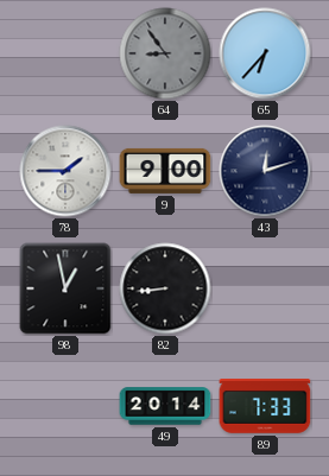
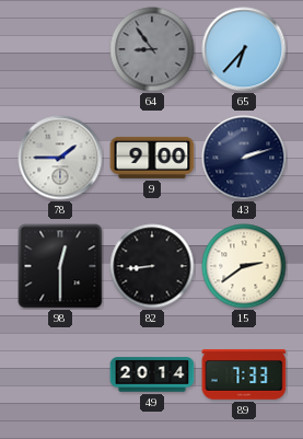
43: 12:12 -> 2:12 (244, 158)
98: 12:58 -> 12:30 (60, 266)
15: none -> 2:39 (244, 266)
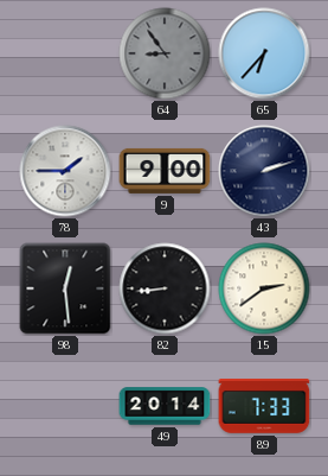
98: 12:30 -> 12:29 (65, 288)
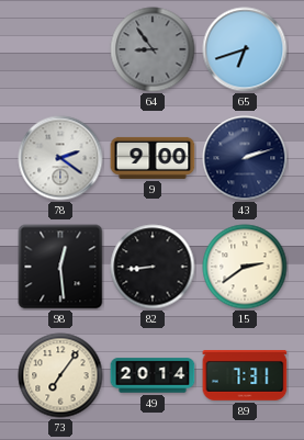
65: 6:37 -> 6:42 (245, 49)
78: 1:45 -> 2:21 (60, 158)
73: none -> 7:06 (60, 375)
89: 7:33 -> 7:31 (245, 376)
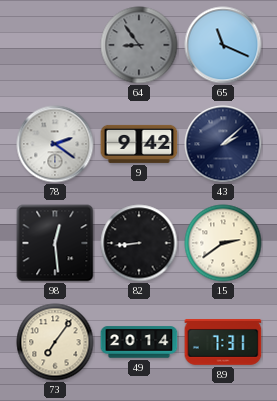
65: 6:42 -> 11:19 (223, 45)
9: 9:00 -> 9:42 (139, 144)
43: 2:12 -> 2:08 (223, 144)
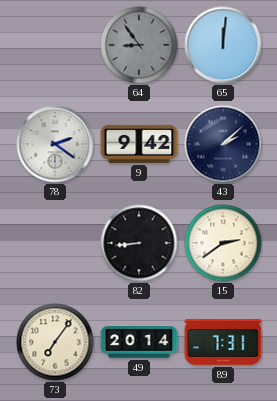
65: 11:19 -> 12:01 (223, 45)
98: 12:29 -> none (55, 243)
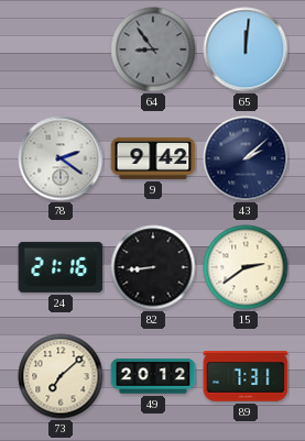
24: none -> 21:16 (61, 267)
73: 7:06 -> 7:08 (61, 376)
49: 20:14 -> 20:12 (153, 376)
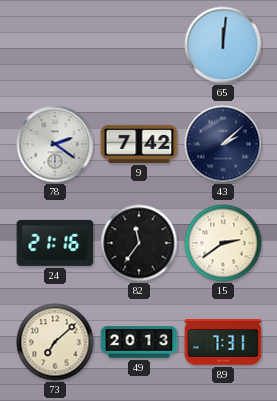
64: 8:54 -> none (153, 49)
9: 9:42 -> 7:42 (139, 144)
82: 8:44 -> 11:36 (139, 243)
49: 20:12 -> 20:13 (139, 342)
